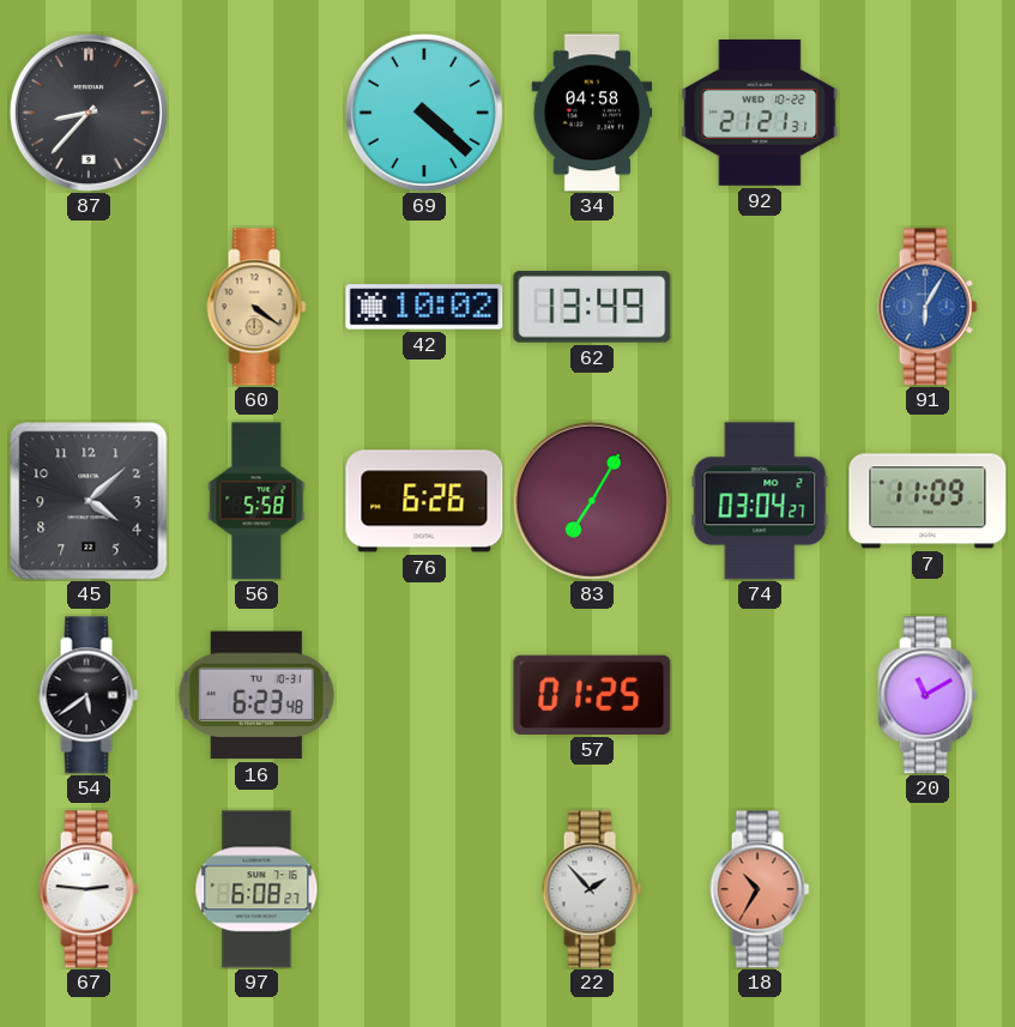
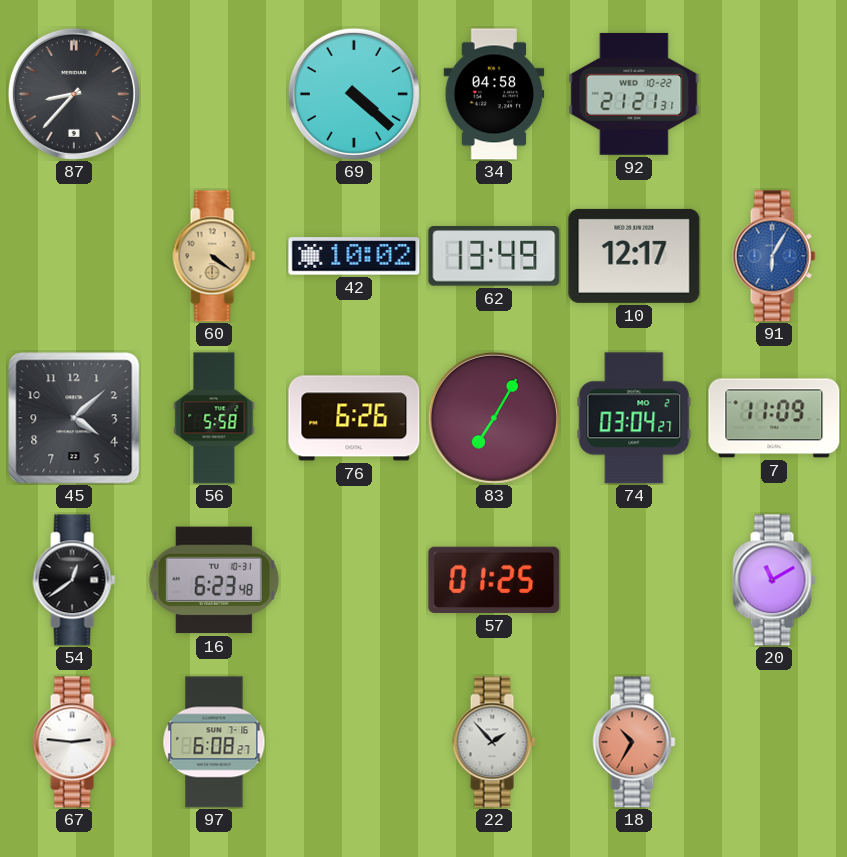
10: none -> 12:17 (634, 256)
54: 5:39 -> 12:39 (74, 580)
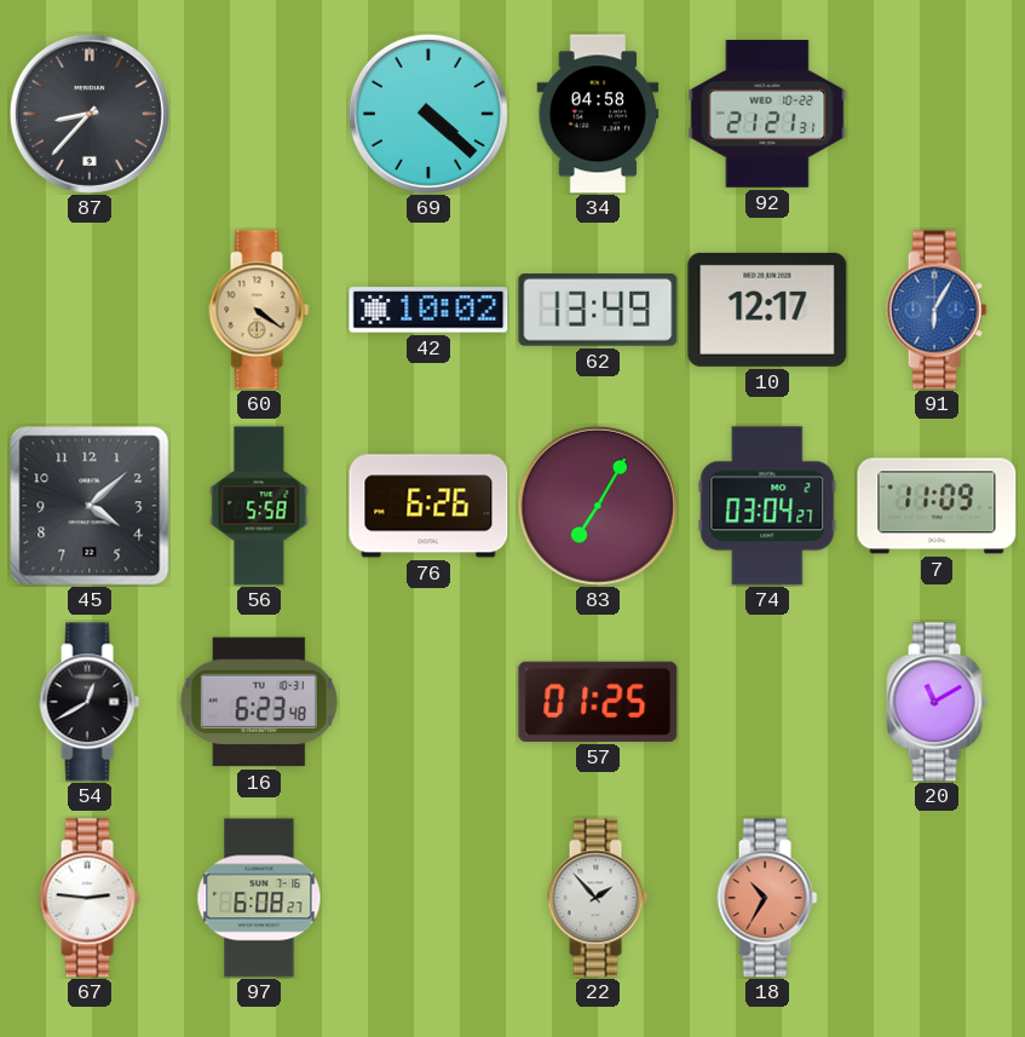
54: 12:39 -> 12:40 (90, 702)
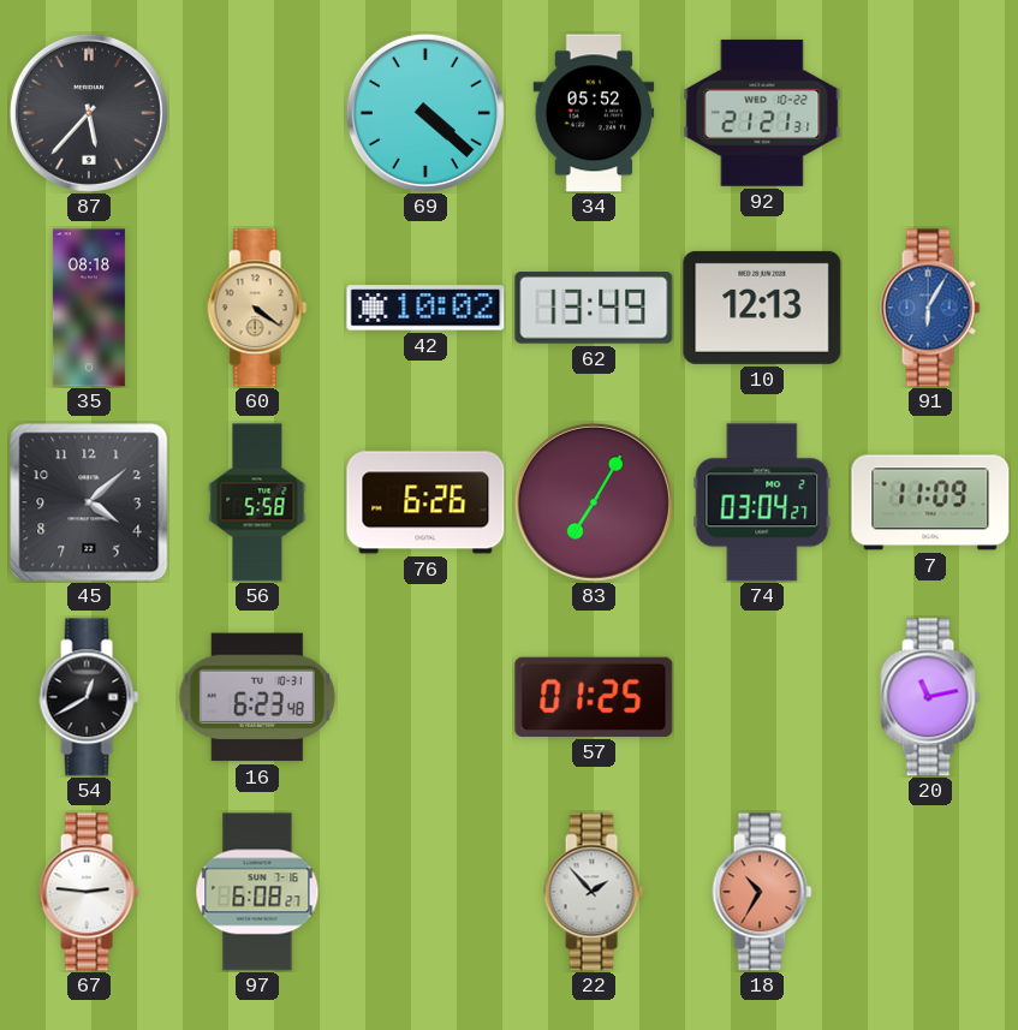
87: 8:37 -> 5:37 (89, 113)
34: 04:58 -> 05:52 (594, 113)
35: none -> 08:18 (89, 308)
10: 12:17 -> 12:13 (762, 308)
20: 11:10 -> 11:13 (930, 697)
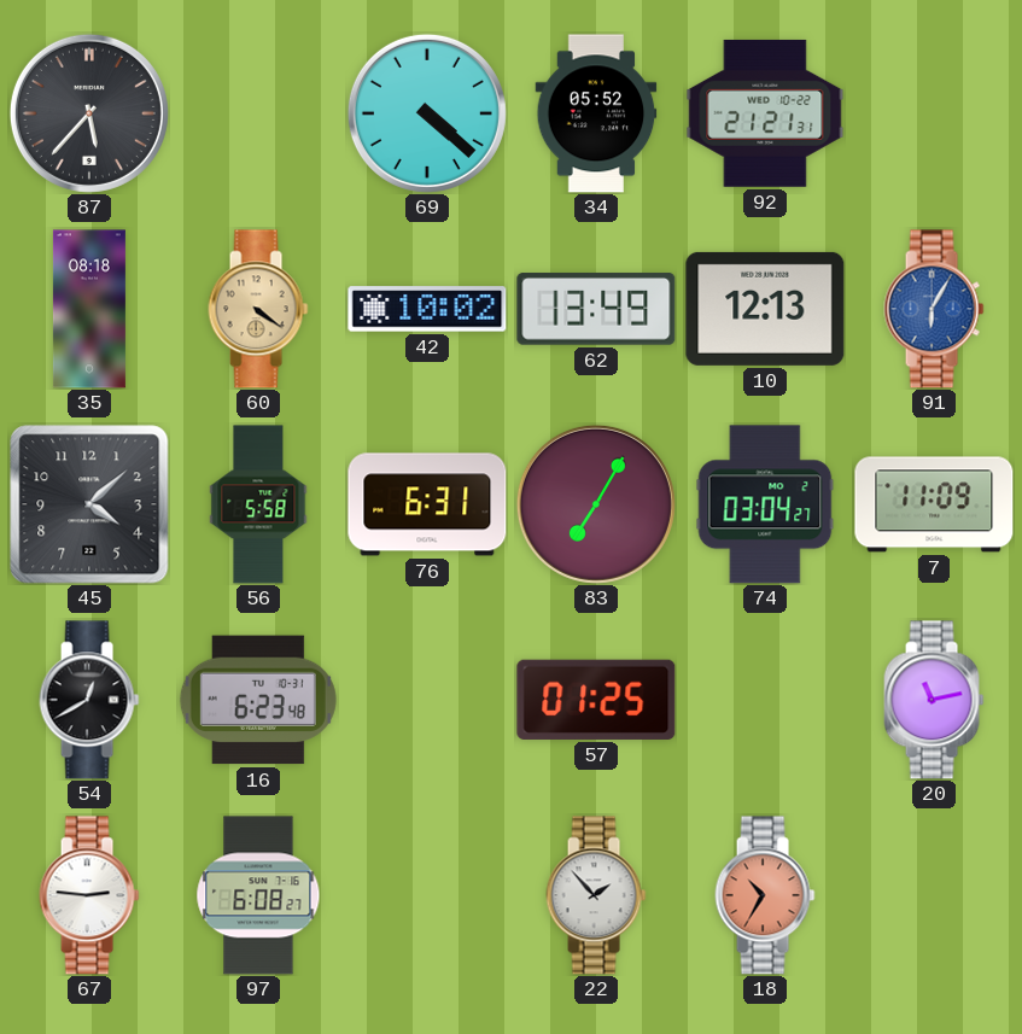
76: 6:26 -> 6:31 (427, 504)
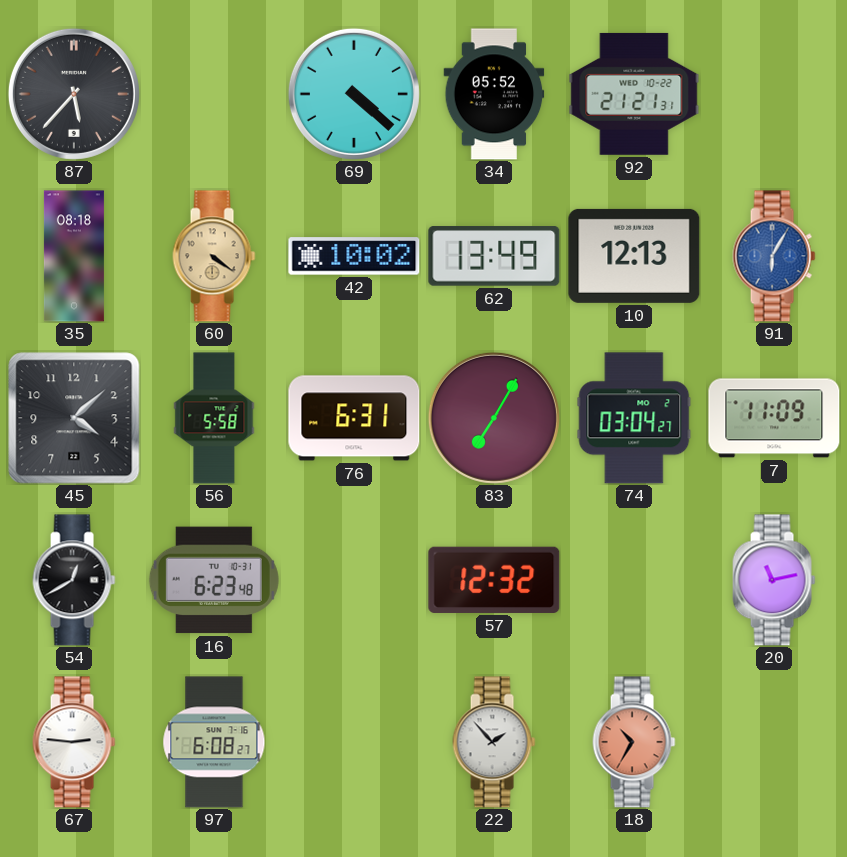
57: 01:25 -> 12:32 (494, 580)
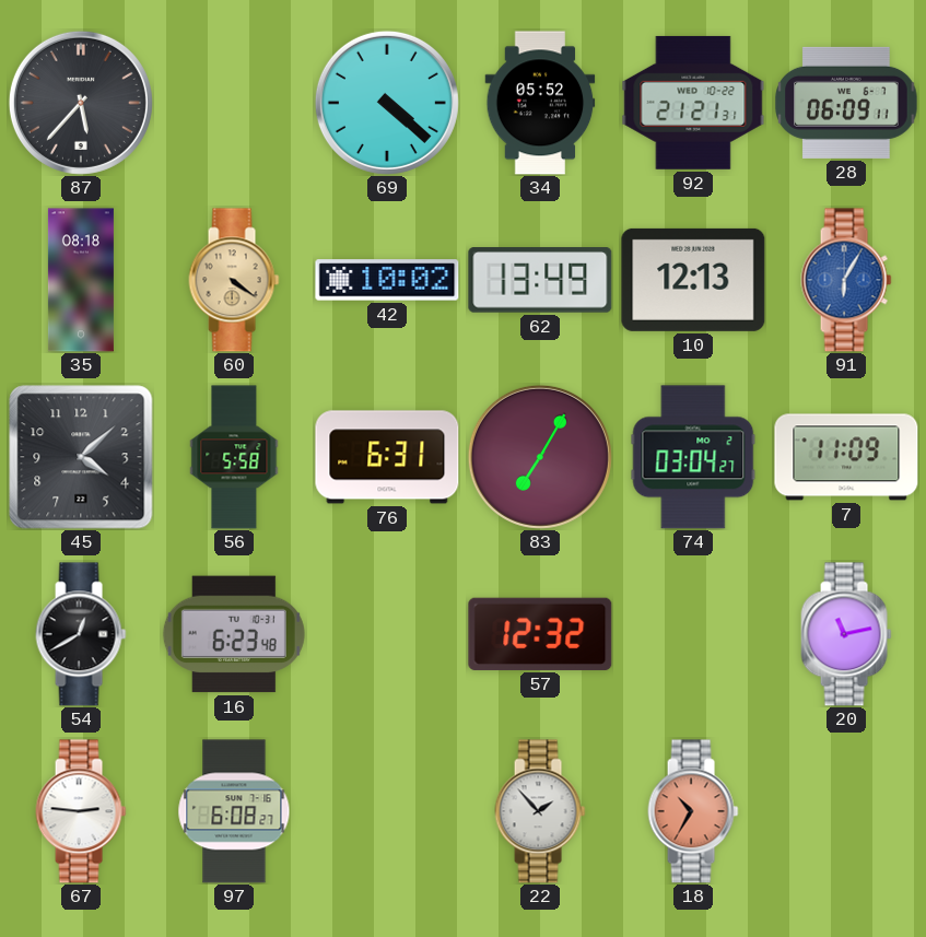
28: none -> 06:09 (846, 103)
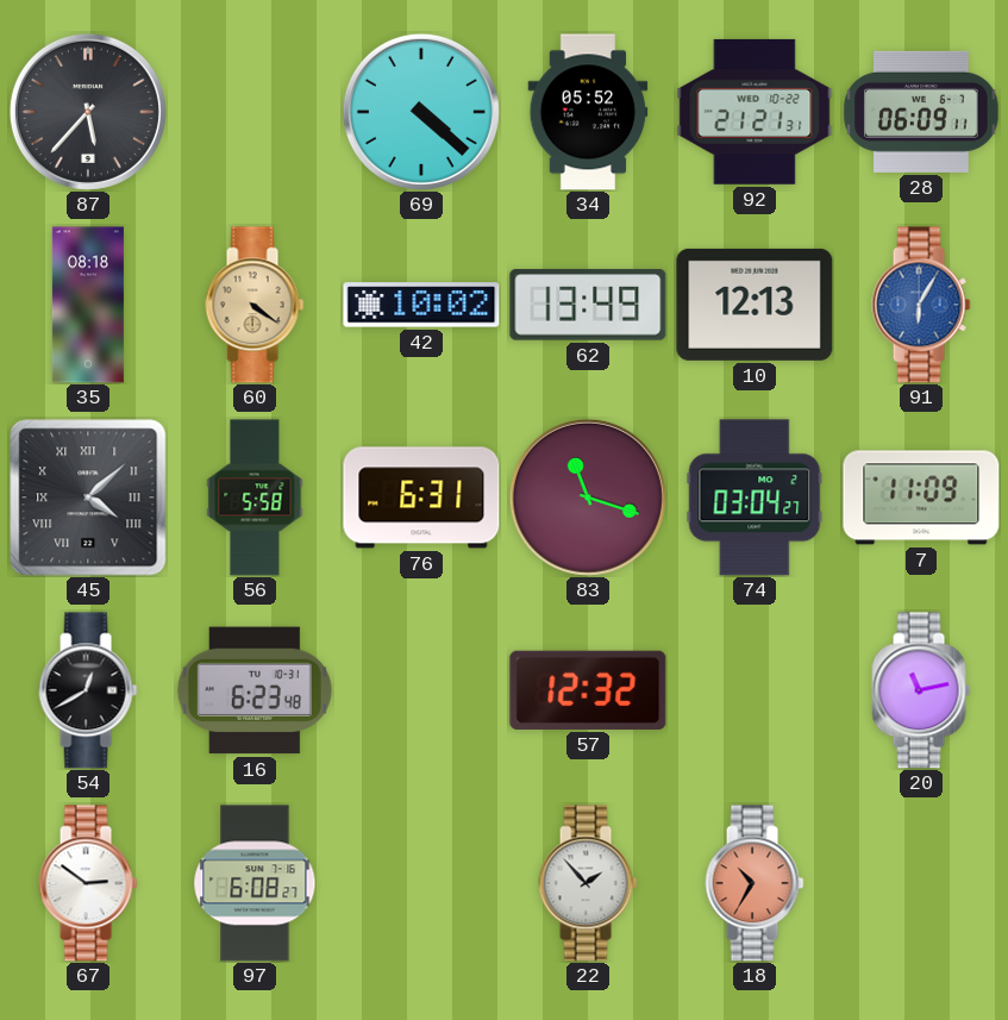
45 numerals: Arabic -> Roman (88, 498)
83: 7:05 -> 11:18 (588, 498)
67: 2:46 -> 2:51 (88, 883)
